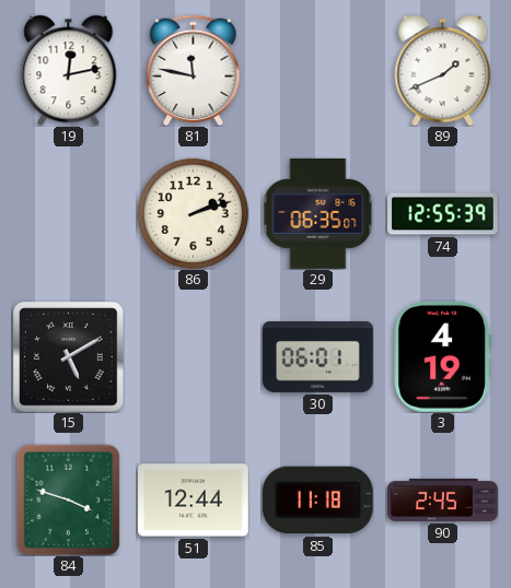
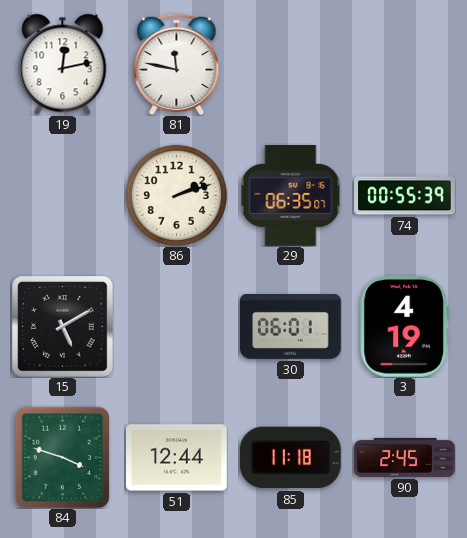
89: 1:41 -> none (443, 70)
74: 12:55 -> 00:55 (405, 196)
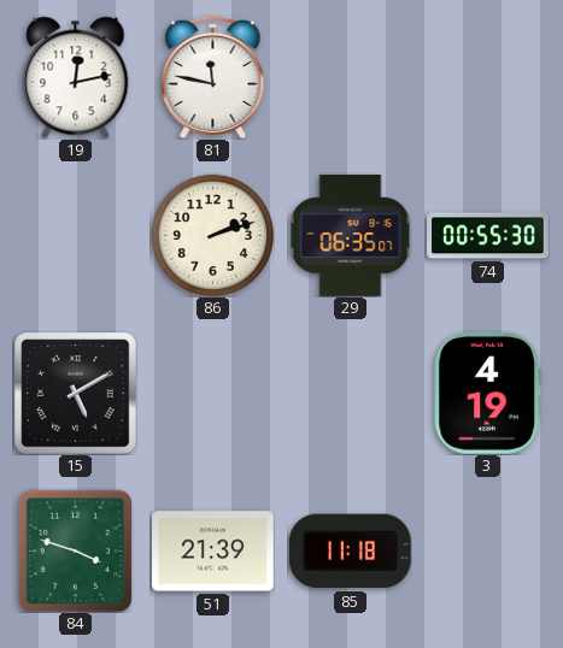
74: 00:55:39 -> 00:55:30 (488, 236)
30: 06:01 -> none (291, 326)
51: 12:44 -> 21:39 (213, 552)
90: 2:45 -> none (405, 457)
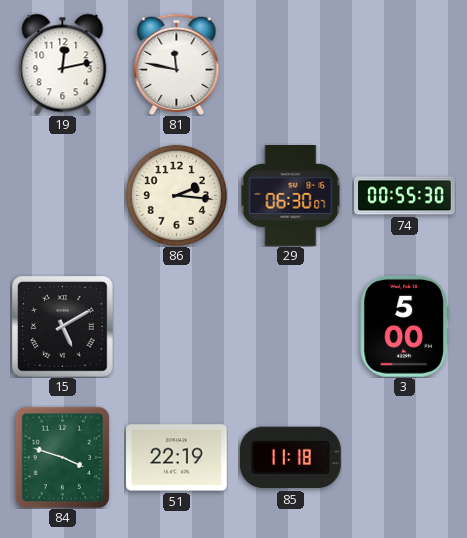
86: 2:12 -> 2:16 (176, 195)
29: 06:35 -> 06:30 (291, 196)
3: 4:19 -> 5:00 (404, 326)
51: 21:39 -> 22:19 (177, 458)
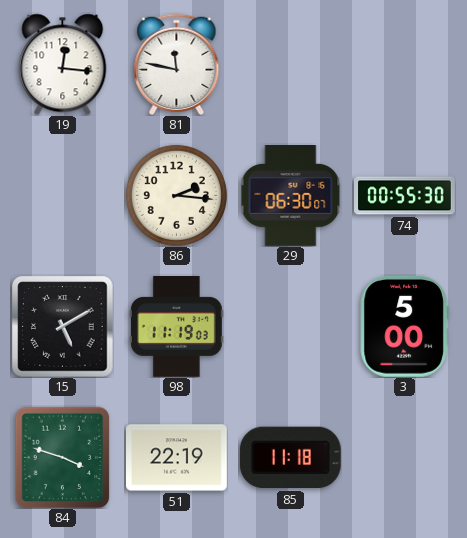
19: 12:13 -> 12:16 (63, 64)
98: none -> 11:19 (176, 327)
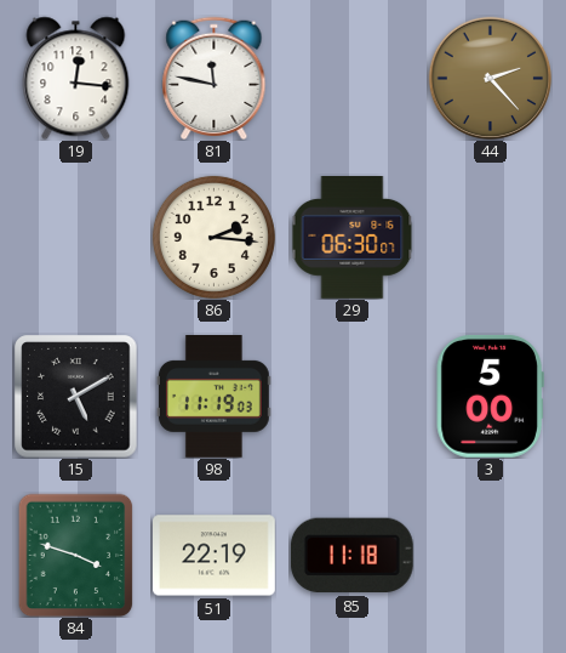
44: none -> 2:23 (490, 78)
74: 00:55 -> none (405, 196)
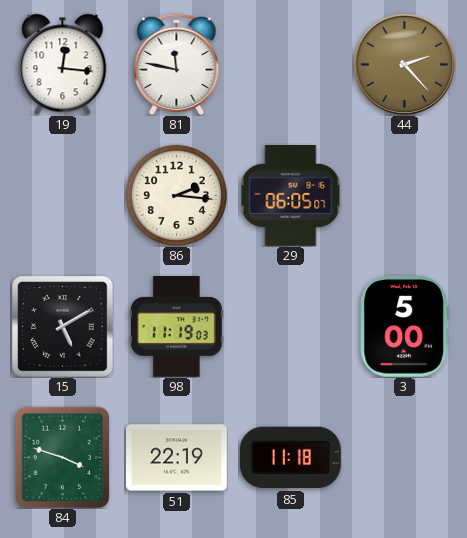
29: 06:30 -> 06:05 (291, 196)
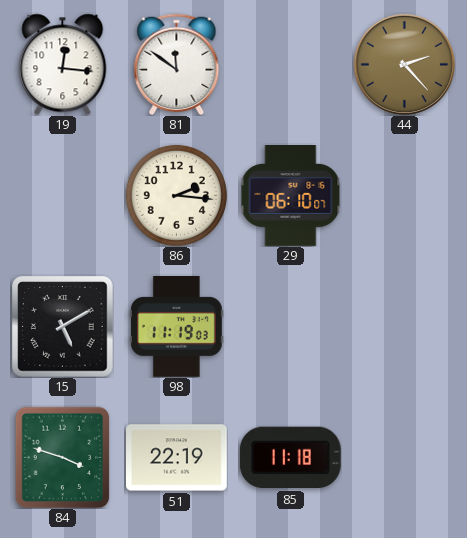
81: 11:47 -> 11:51 (177, 64)
29: 06:05 -> 06:10 (291, 196)
3: 5:00 -> none (404, 326)
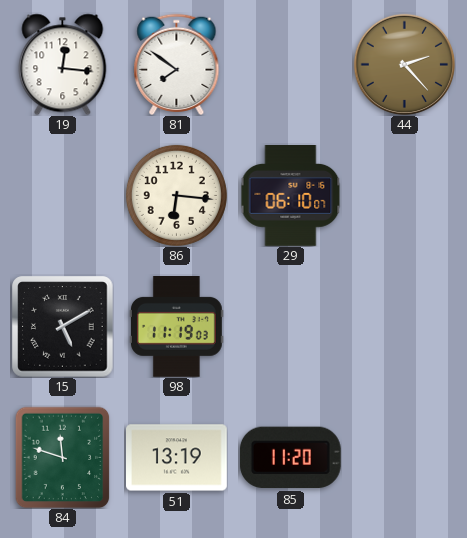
81: 11:51 -> 7:51 (177, 64)
86: 2:16 -> 6:16 (176, 195)
84: 3:48 -> 11:48 (63, 457)
51: 22:19 -> 13:19 (177, 458)
85: 11:18 -> 11:20 (290, 458)
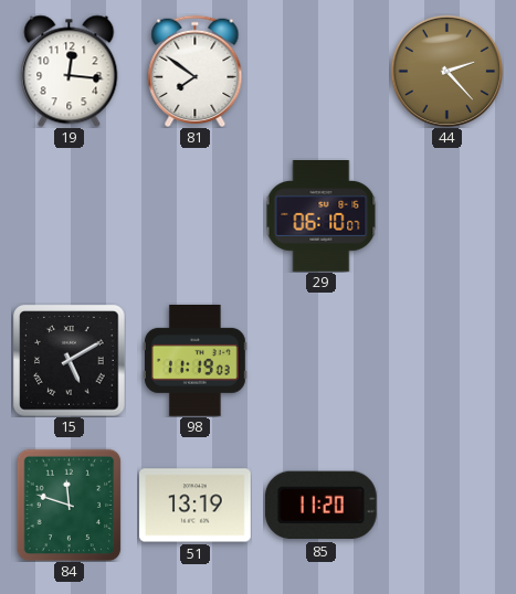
86: 6:16 -> none (176, 195)
